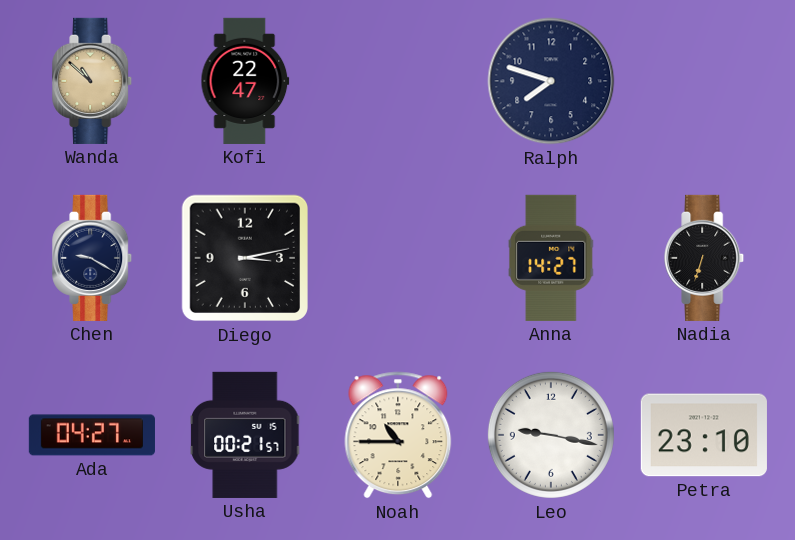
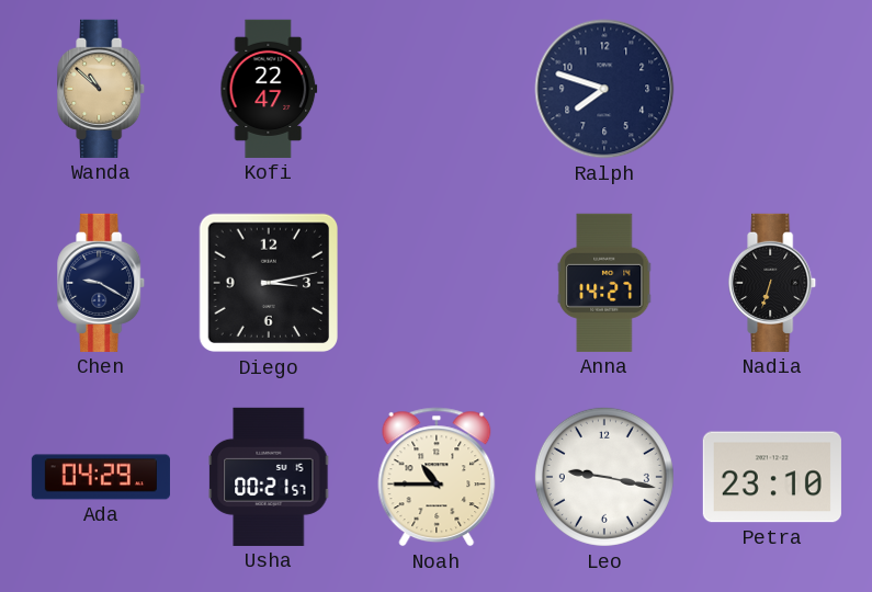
Ada: 04:27 -> 04:29 (101, 477)
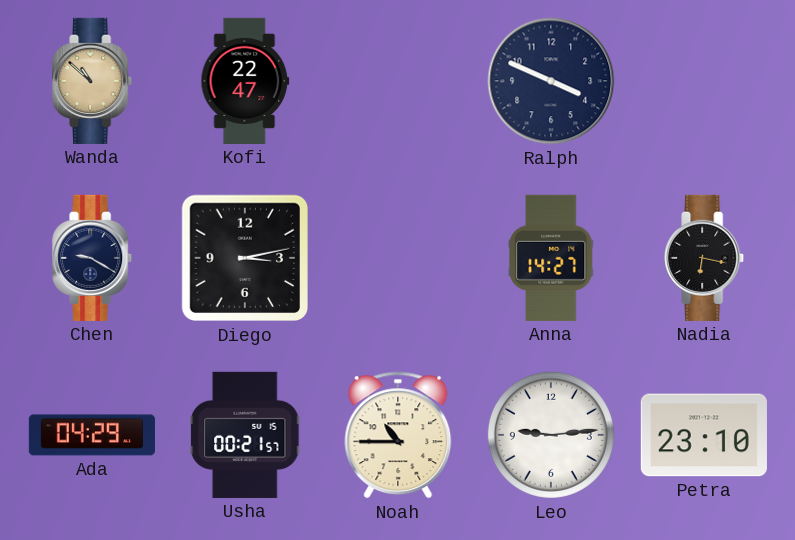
Ralph: 7:48 -> 3:49 (551, 81)
Nadia: 6:33 -> 6:17 (705, 258)
Leo: 9:17 -> 9:14 (551, 435)
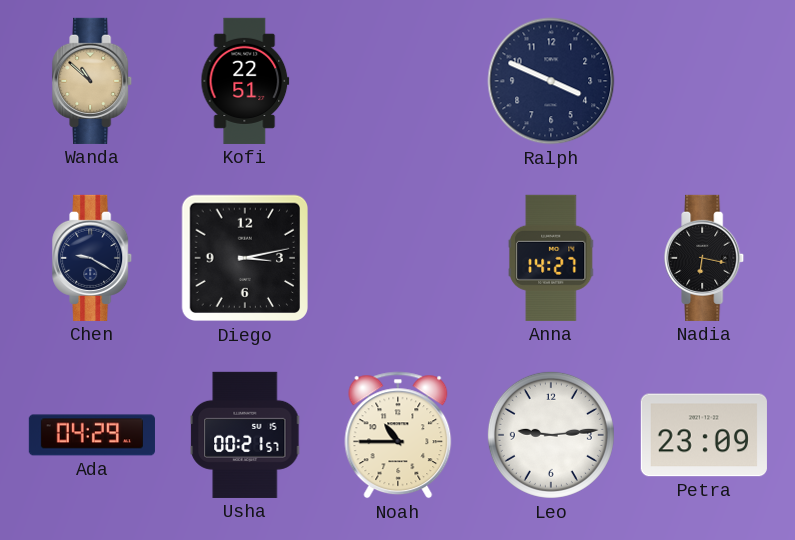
Kofi: 22:47 -> 22:51 (245, 81)
Petra: 23:10 -> 23:09 (704, 435)
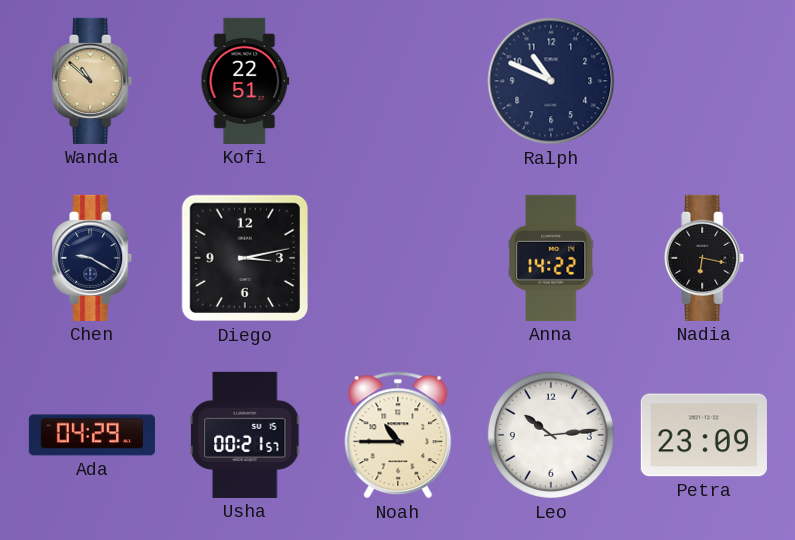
Ralph: 3:49 -> 10:49 (551, 81)
Anna: 14:27 -> 14:22 (551, 258)
Leo: 9:14 -> 10:14 (551, 435)
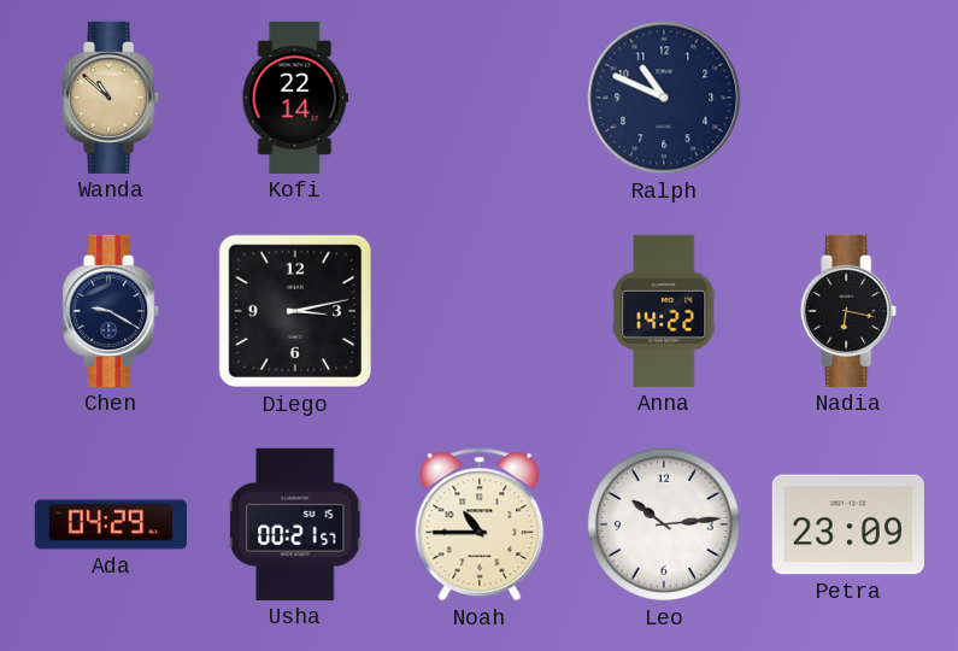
Kofi: 22:51 -> 22:14 (295, 98)
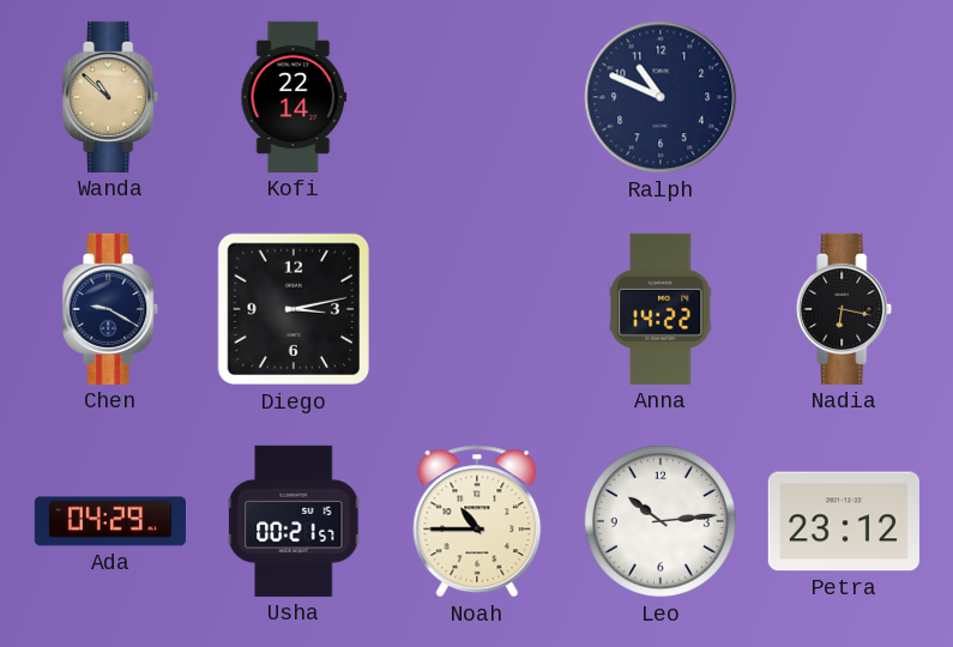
Petra: 23:09 -> 23:12 (844, 521)
